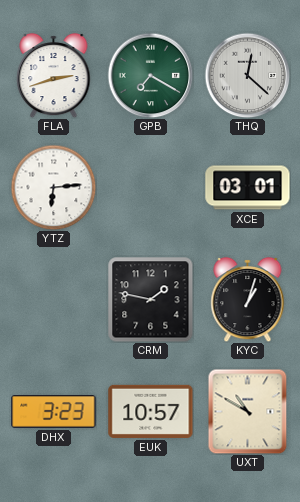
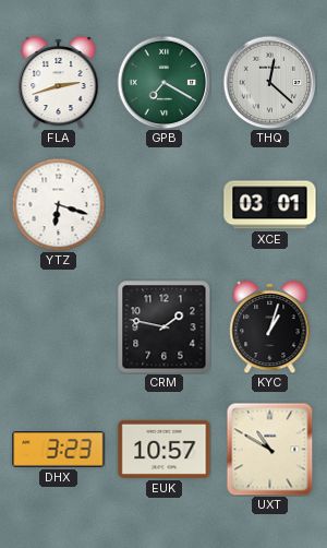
YTZ: 6:14 -> 6:18 (58, 204)
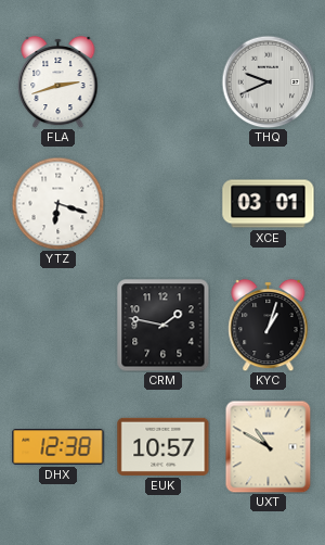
GPB: 7:20 -> none (163, 82)
THQ: 12:22 -> 9:41 (268, 81)
DHX: 3:23 -> 12:38 (58, 447)
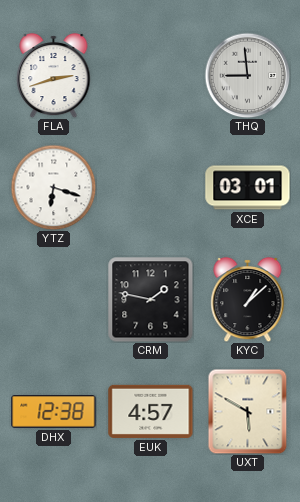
THQ: 9:41 -> 8:59 (247, 75)
KYC: 1:03 -> 1:08 (248, 299)
EUK: 10:57 -> 4:57 (151, 411)
UXT: 10:50 -> 5:50 (248, 411)
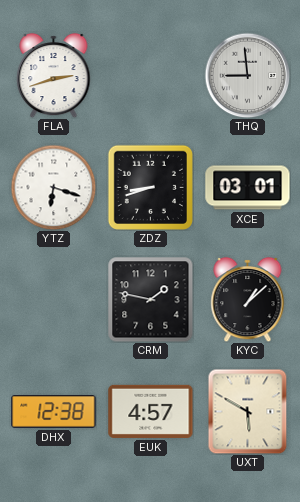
ZDZ: none -> 8:42 (150, 187)
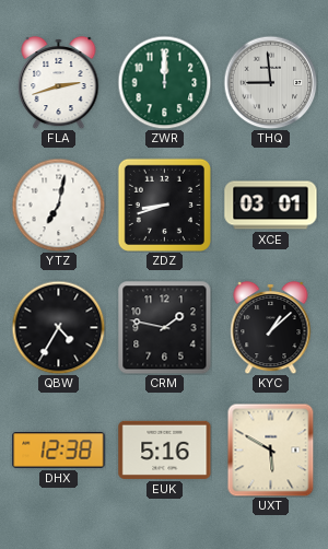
ZWR: none -> 12:00 (164, 82)
YTZ: 6:18 -> 7:02 (58, 205)
QBW: none -> 4:35 (58, 327)
EUK: 4:57 -> 5:16 (165, 449)
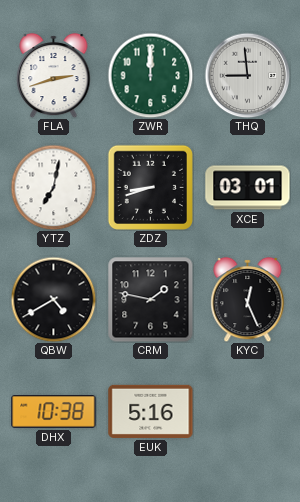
QBW: 4:35 -> 4:40 (53, 299)
KYC: 1:08 -> 12:26 (248, 299)
DHX: 12:38 -> 10:38 (54, 412)
UXT: 5:50 -> none (271, 449)
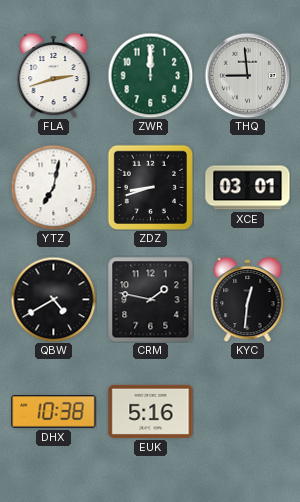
KYC: 12:26 -> 12:31 (248, 299)
